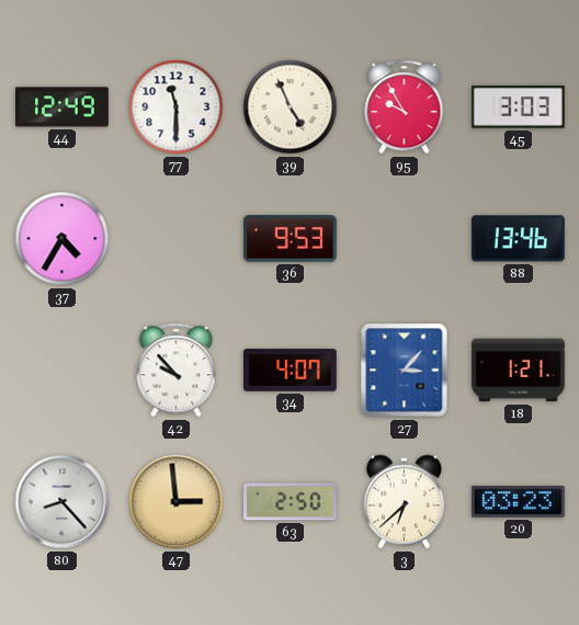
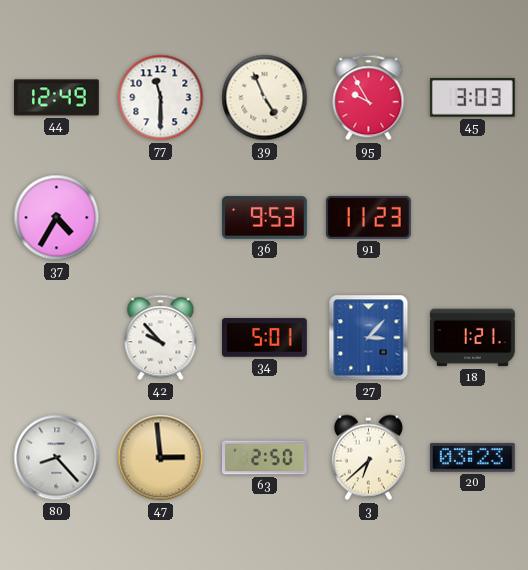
91: none -> 11:23 (368, 217)
88: 13:46 -> none (518, 239)
34: 4:07 -> 5:01 (265, 338)
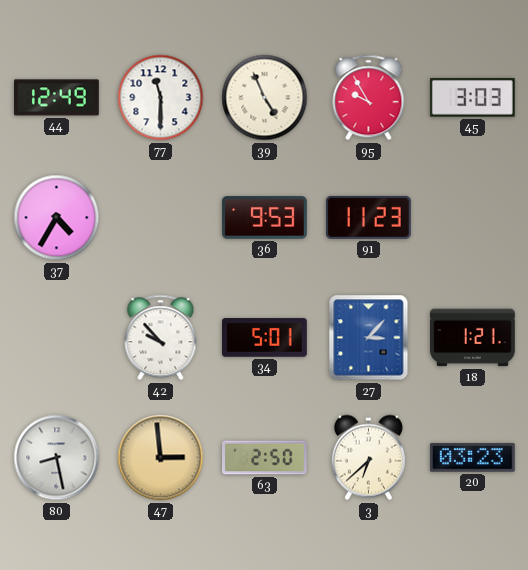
80: 8:23 -> 8:28 (57, 458)
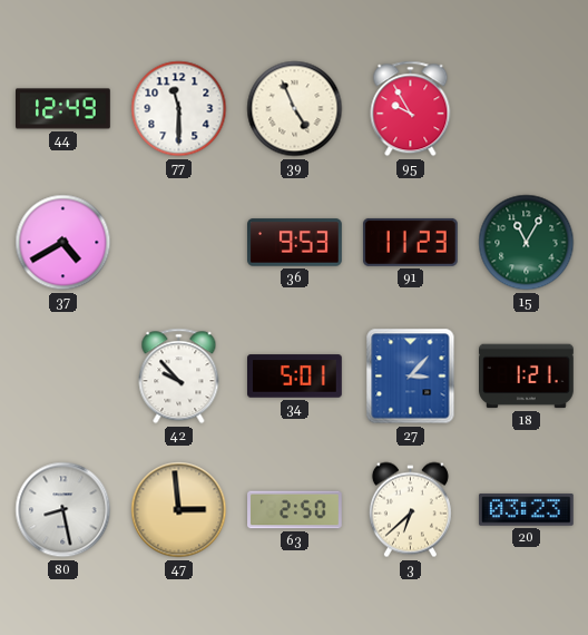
45: 3:03 -> none (472, 98)
37: 4:35 -> 4:40 (63, 243)
15: none -> 11:05 (527, 243)
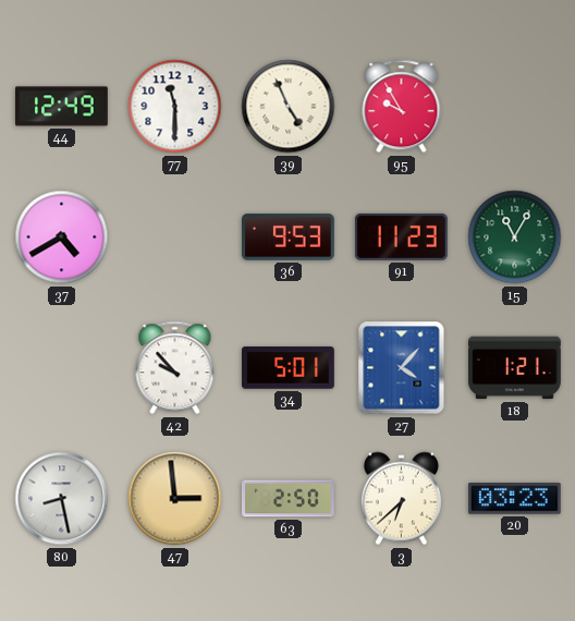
27: 3:07 -> 4:07 (402, 368)
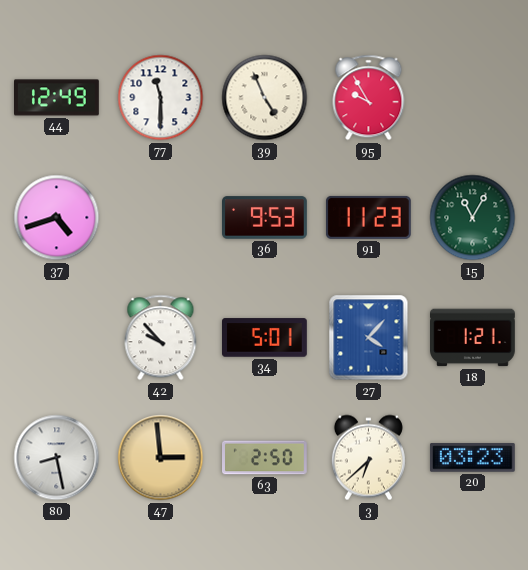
37: 4:40 -> 4:42 (57, 218)
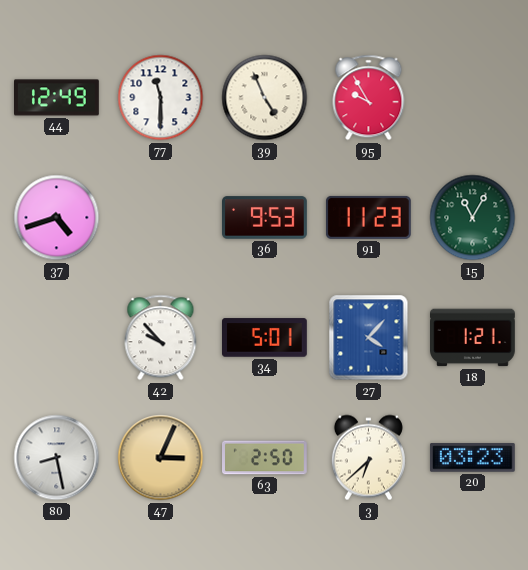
47: 2:59 -> 3:04 (161, 458)
